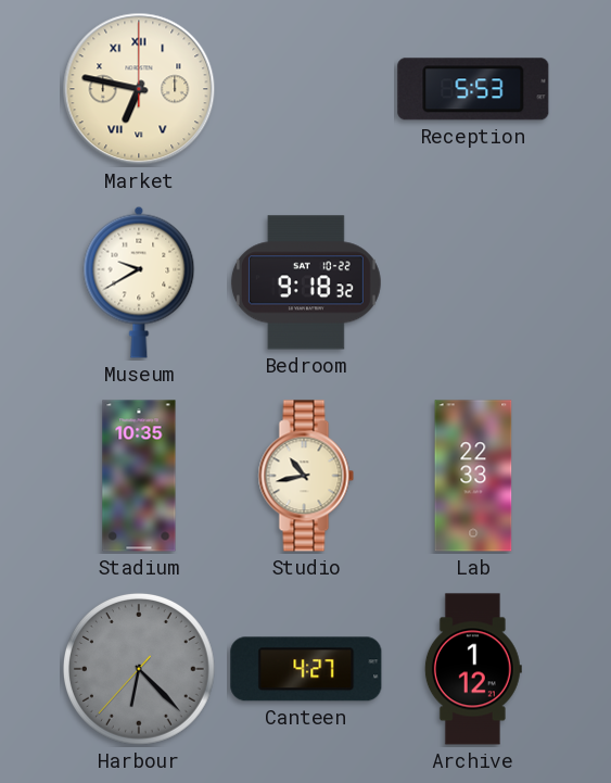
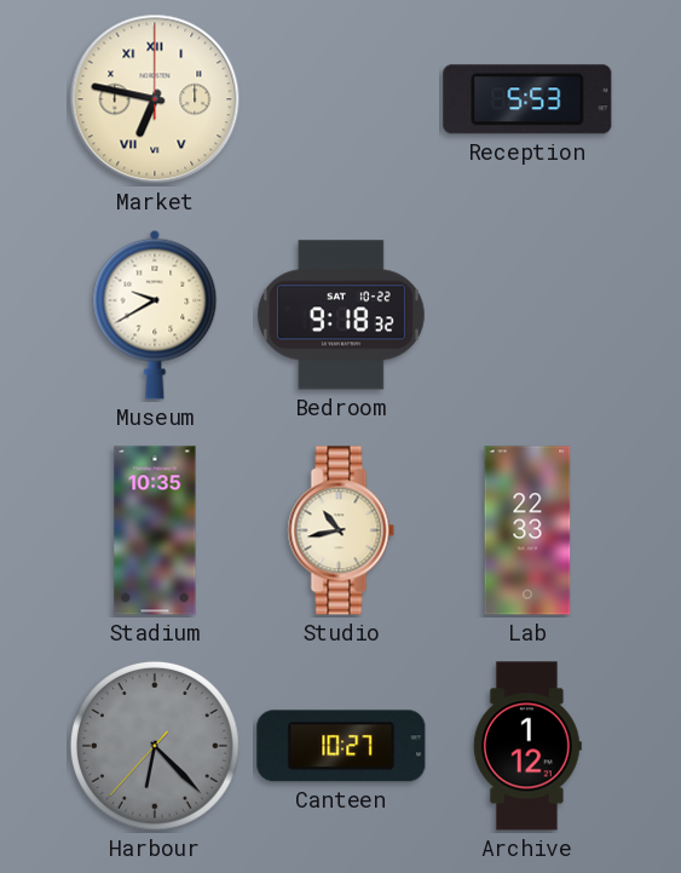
Canteen: 4:27 -> 10:27 (341, 746)
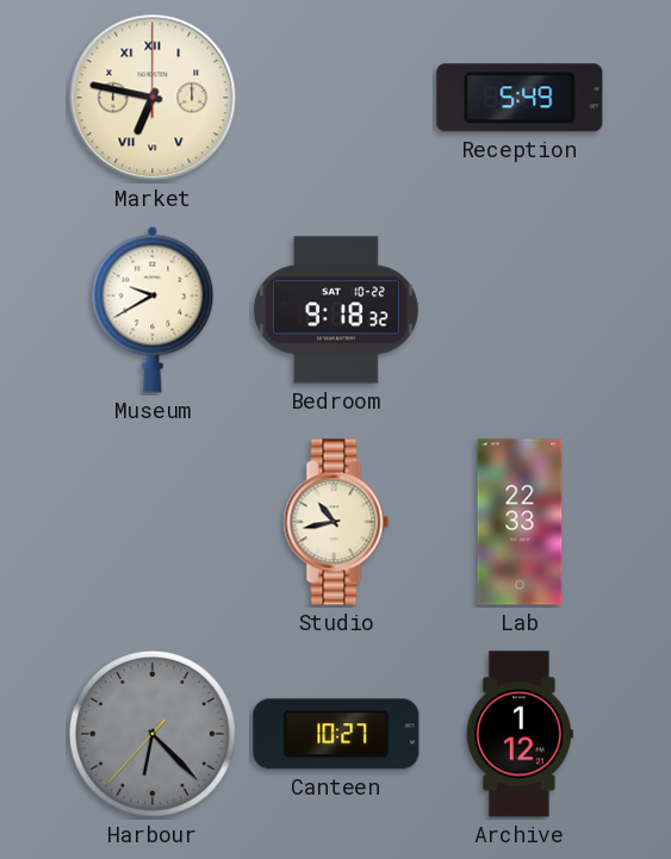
Reception: 5:53 -> 5:49 (520, 98)
Stadium: 10:35 -> none (155, 530)
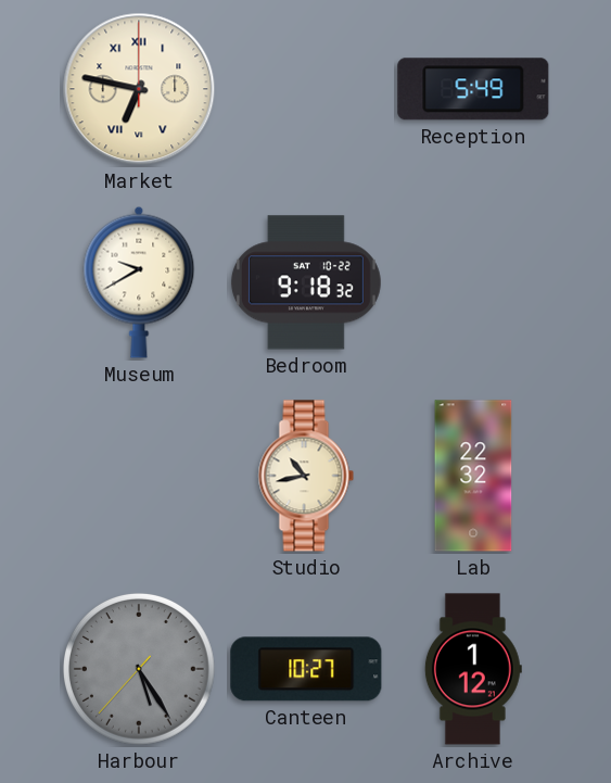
Lab: 22:33 -> 22:32 (473, 476)
Harbour: 6:22 -> 5:24 (139, 669)
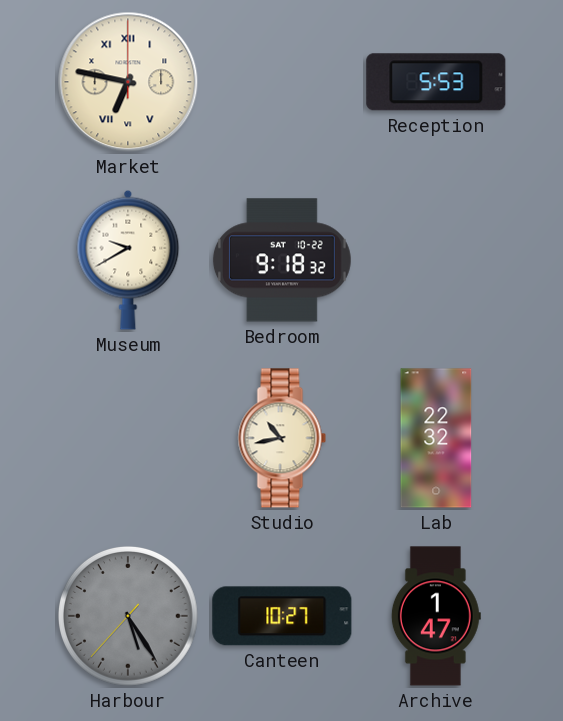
Reception: 5:49 -> 5:53 (436, 82)
Archive: 1:12 -> 1:47 (436, 616)
